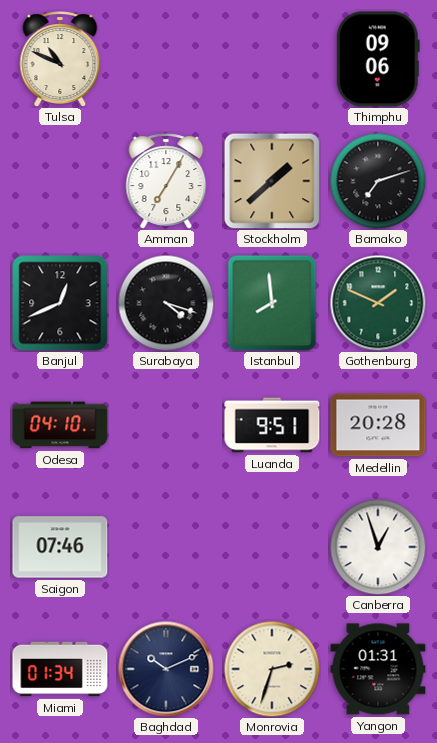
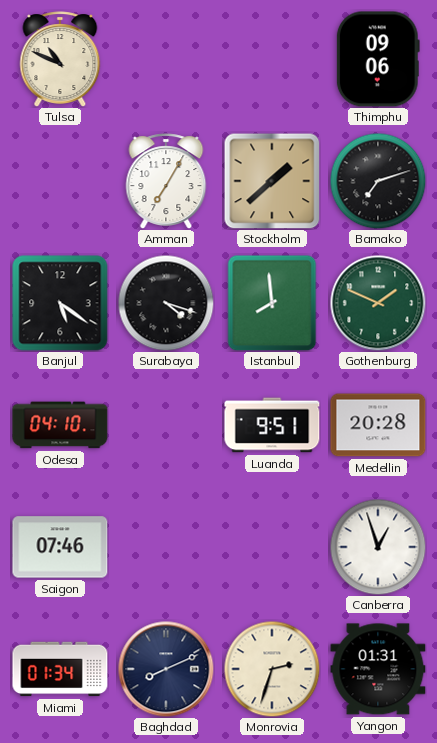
Banjul: 12:41 -> 5:21 (60, 303)
Baghdad: 10:11 -> 8:11 (166, 669)
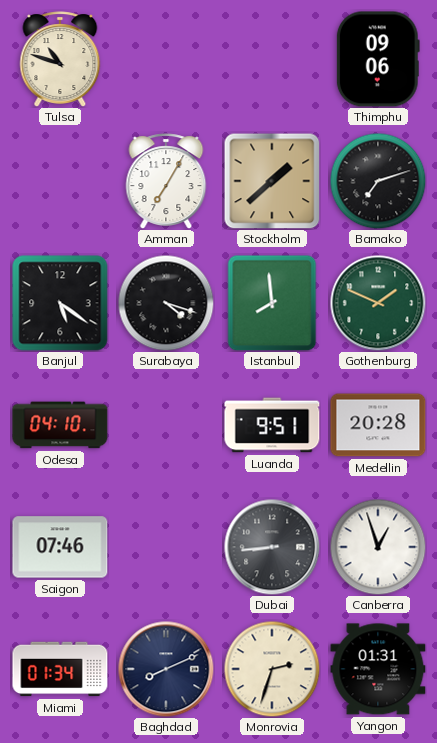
Tulsa: 10:49 -> 10:48 (60, 59)
Dubai: none -> 8:44 (272, 547)
